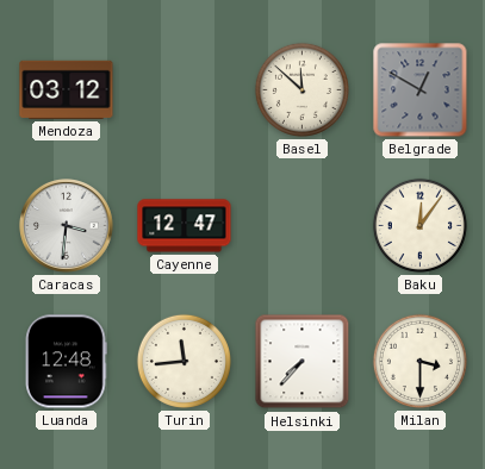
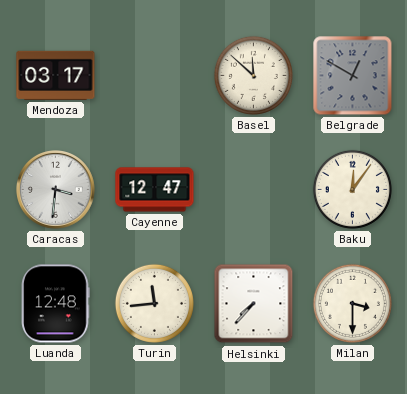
Mendoza: 03:12 -> 03:17 (56, 75)
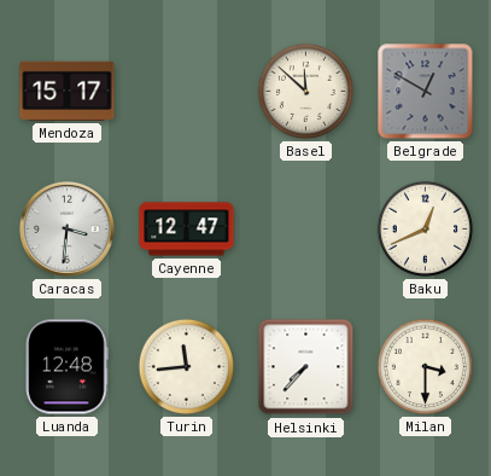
Mendoza: 03:17 -> 15:17 (68, 91)
Baku: 12:06 -> 12:41 (425, 228)
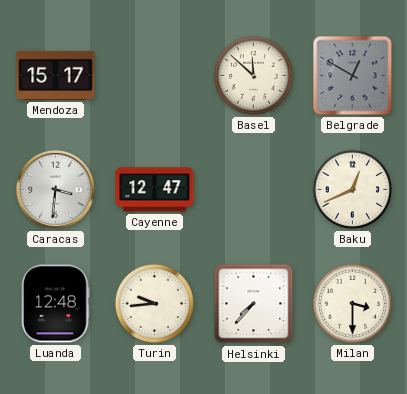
Turin: 11:44 -> 9:44 (154, 303)
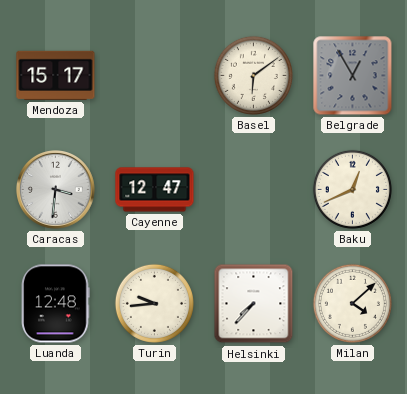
Basel: 11:52 -> 6:09 (253, 75)
Belgrade: 12:50 -> 12:55 (353, 76)
Milan: 3:30 -> 4:08 (352, 303)
